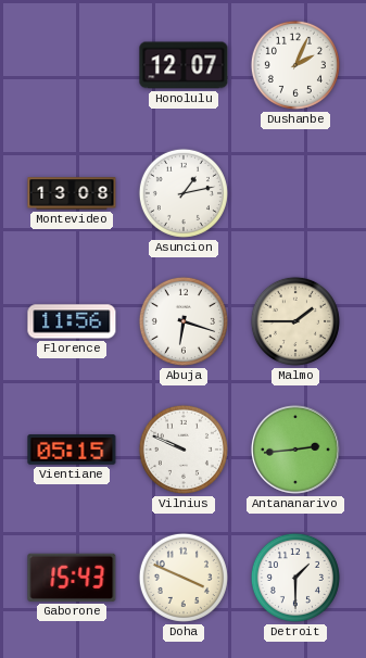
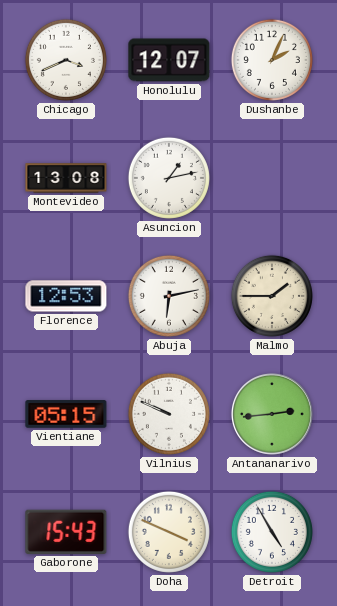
Chicago: none -> 3:41 (66, 60)
Florence: 11:56 -> 12:53 (66, 296)
Abuja: 6:18 -> 6:13 (169, 296)
Detroit: 1:30 -> 4:55 (272, 532)
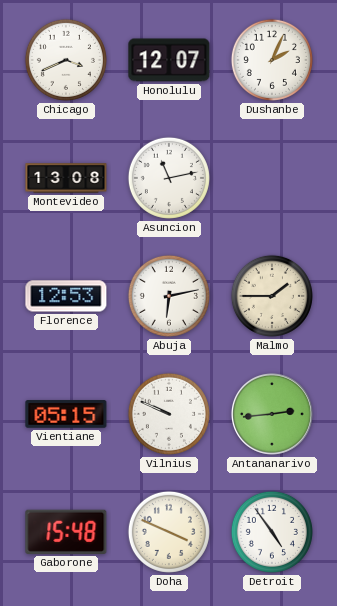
Asuncion: 1:13 -> 11:13 (169, 178)
Gaborone: 15:43 -> 15:48 (66, 532)
Detroit: 4:55 -> 4:54 (272, 532)
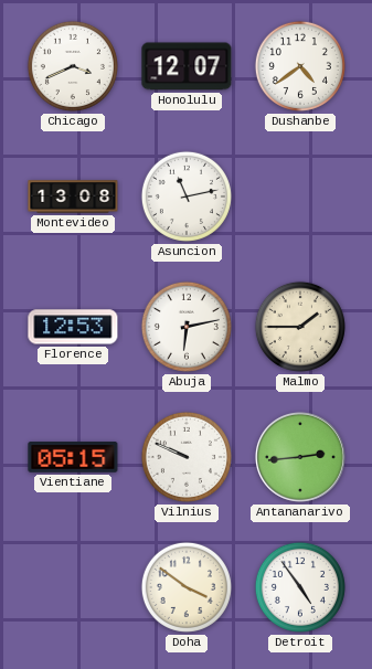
Dushanbe: 2:04 -> 4:39 (300, 66)
Gaborone: 15:48 -> none (66, 532)
Doha: 3:49 -> 3:51 (187, 587)
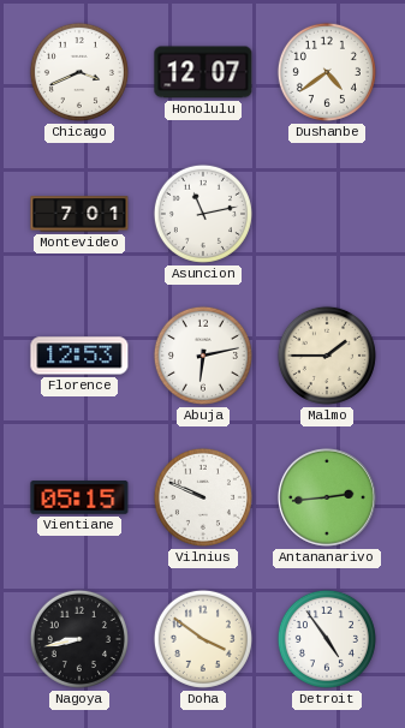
Montevideo: 13:08 -> 7:01 (79, 214)
Nagoya: none -> 8:43 (79, 639)
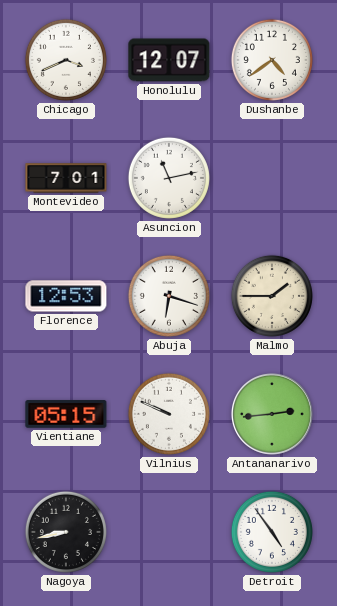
Abuja: 6:13 -> 6:18 (169, 296)
Doha: 3:51 -> none (203, 639)
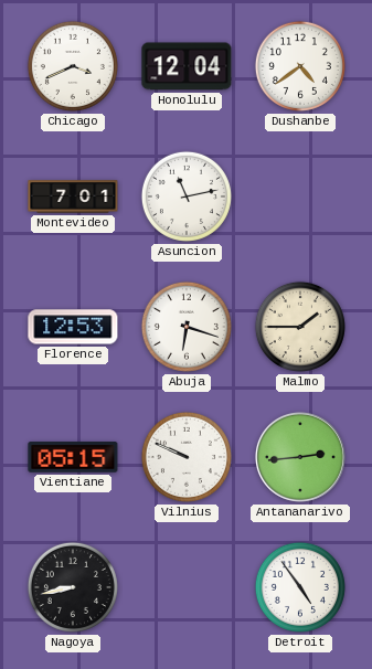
Honolulu: 12:07 -> 12:04 (187, 66)
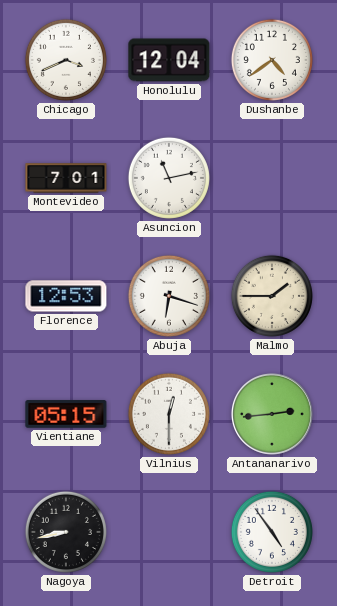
Vilnius: 9:49 -> 12:30 (169, 414)
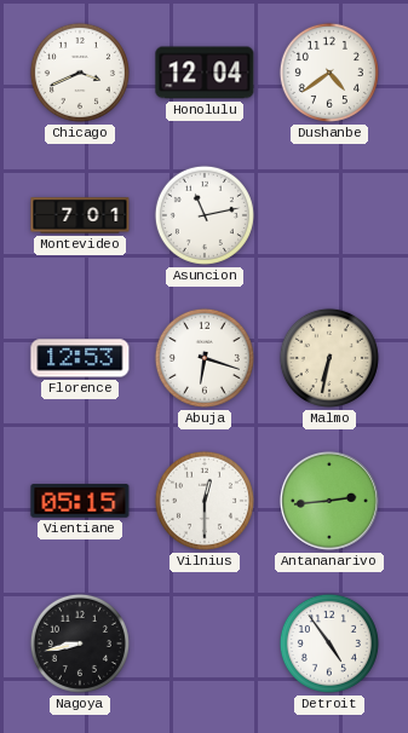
Malmo: 1:45 -> 6:32 (329, 358)
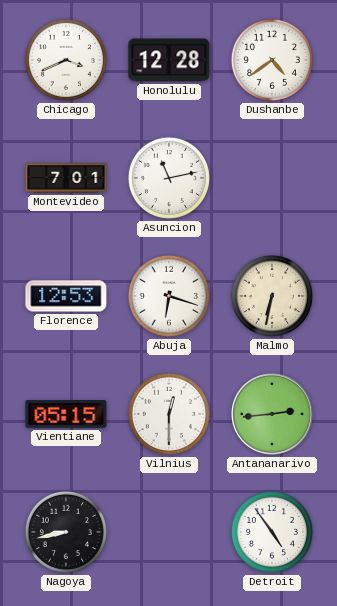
Honolulu: 12:04 -> 12:28 (169, 60)
